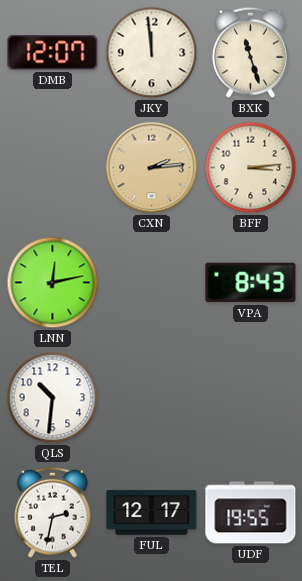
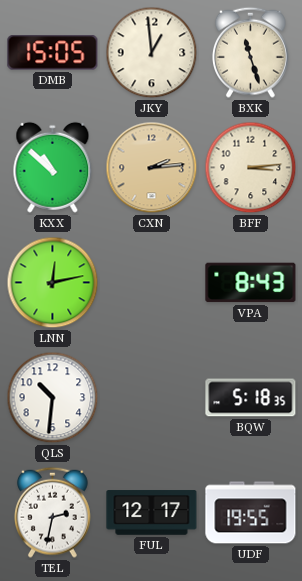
DMB: 12:07 -> 15:05 (53, 53)
JKY: 11:59 -> 12:59 (152, 53)
KXX: none -> 10:52 (53, 167)
BQW: none -> 5:18 (251, 398)
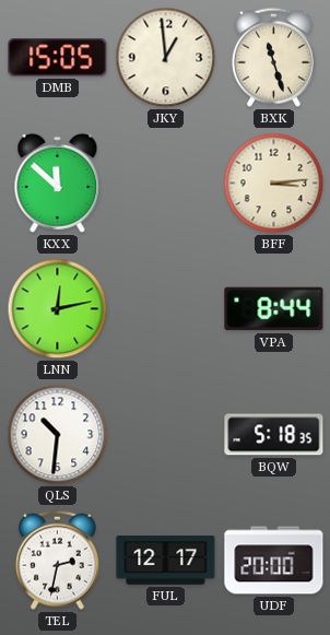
KXX: 10:52 -> 11:52 (58, 183)
CXN: 2:14 -> none (152, 168)
VPA: 8:43 -> 8:44 (274, 309)
UDF: 19:55 -> 20:00 (274, 561)
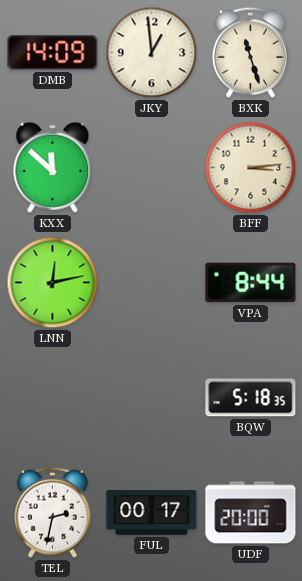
DMB: 15:05 -> 14:09 (53, 53)
QLS: 10:31 -> none (58, 435)
FUL: 12:17 -> 00:17 (152, 513)
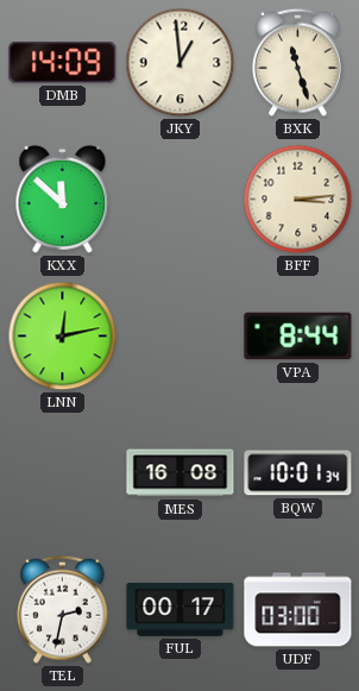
MES: none -> 16:08 (181, 473)
BQW: 5:18 -> 10:01 (298, 473)
UDF: 20:00 -> 03:00 (298, 610)
